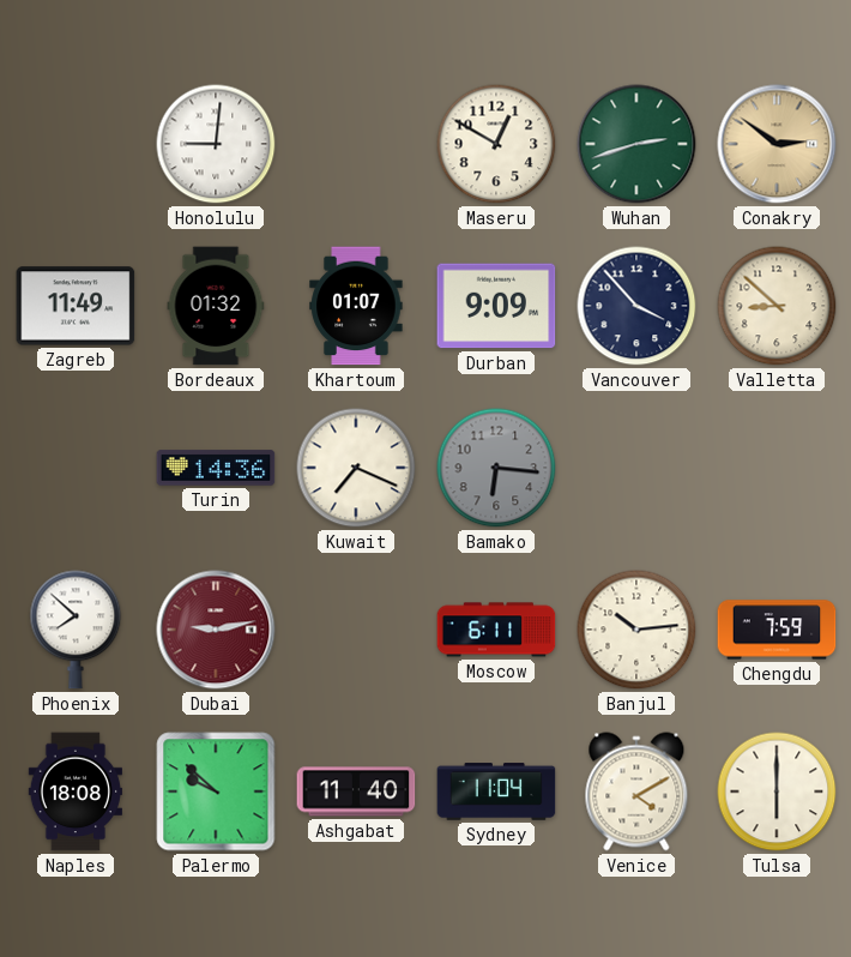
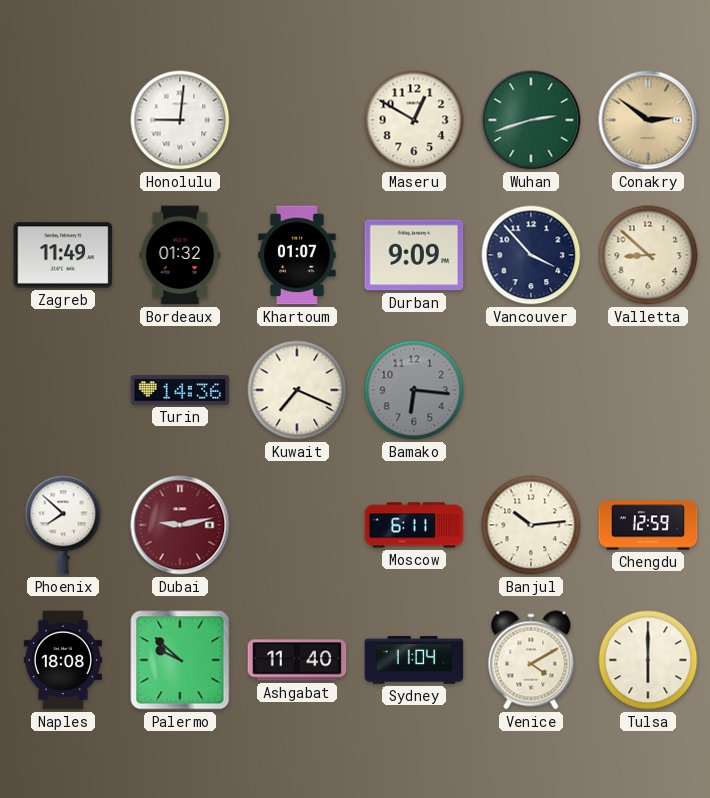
Chengdu: 7:59 -> 12:59 (648, 525)
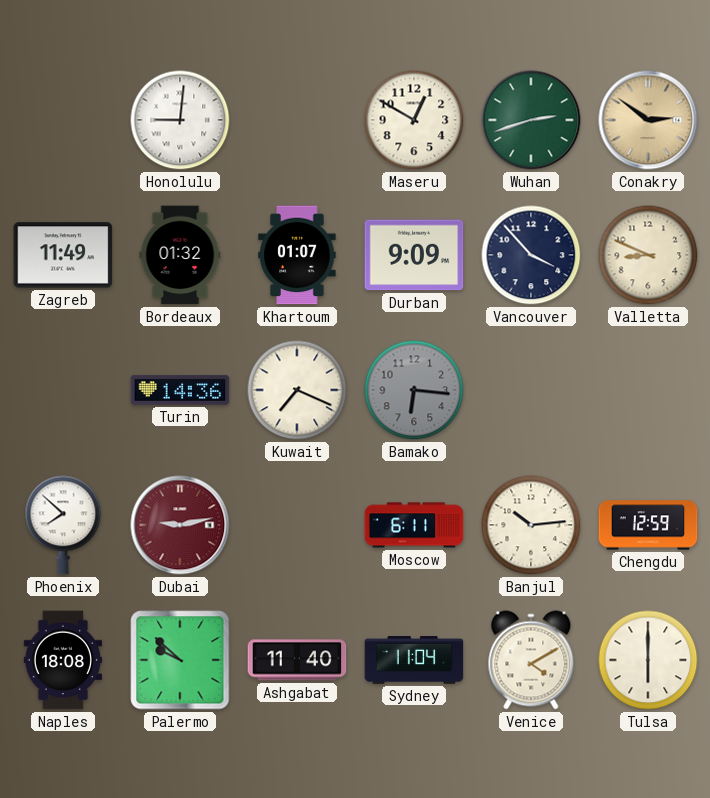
Valletta: 8:52 -> 8:49 (648, 255)
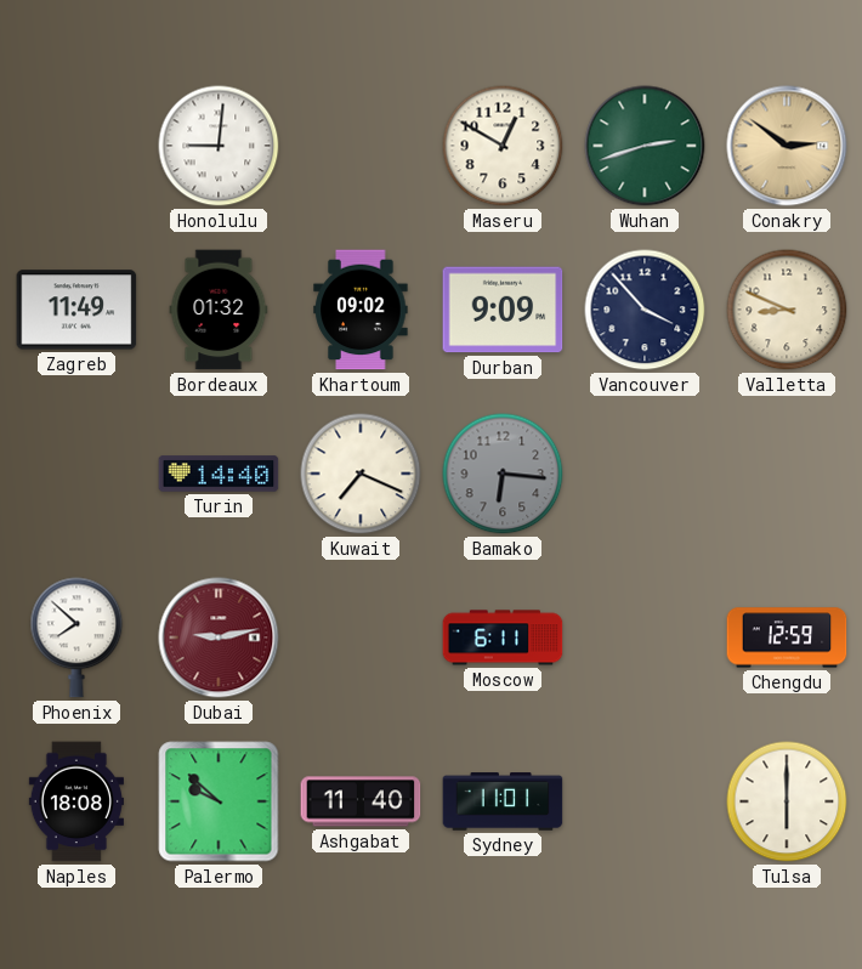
Khartoum: 01:07 -> 09:02 (361, 310)
Turin: 14:36 -> 14:40 (219, 474)
Banjul: 10:14 -> none (531, 525)
Sydney: 11:04 -> 11:01 (503, 801)
Venice: 4:10 -> none (531, 660)
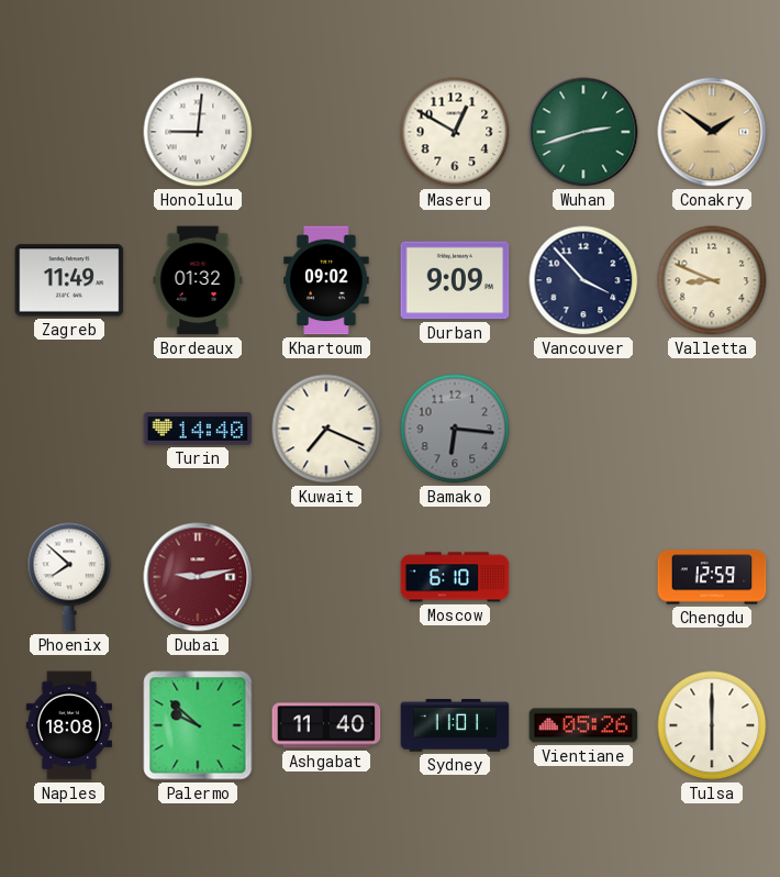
Conakry: 2:51 -> 1:51 (712, 132)
Moscow: 6:11 -> 6:10 (455, 577)
Vientiane: none -> 05:26 (583, 725)
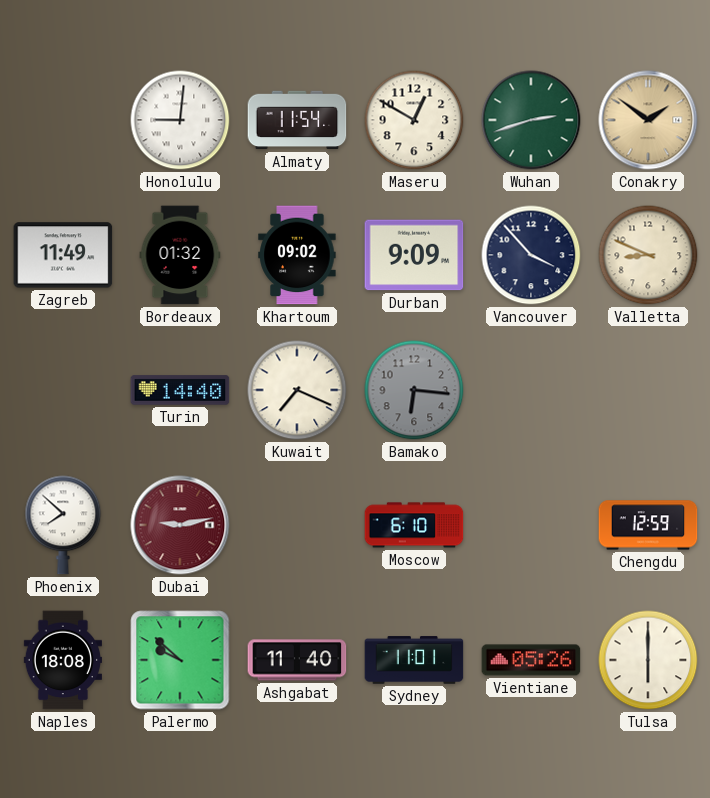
Almaty: none -> 11:54 (297, 120)
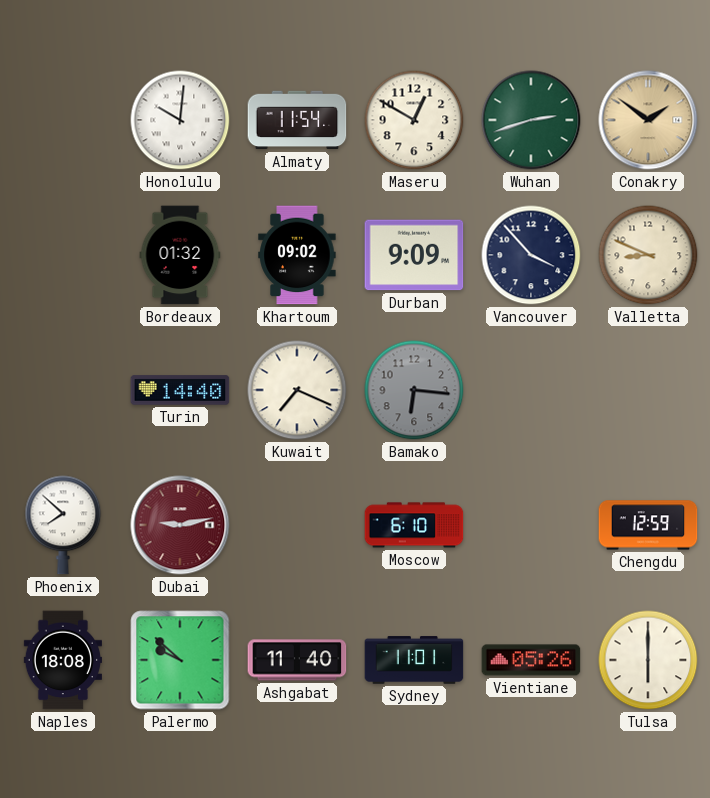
Honolulu: 9:01 -> 10:01 (180, 120)
Zagreb: 11:49 -> none (63, 255)
